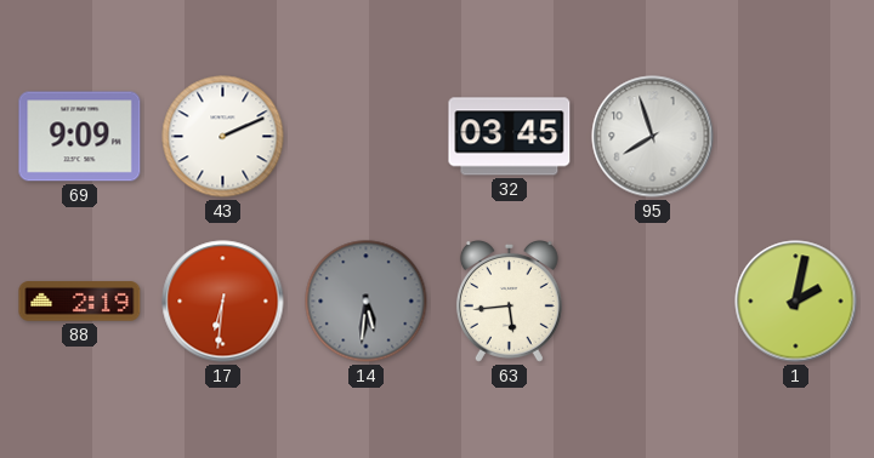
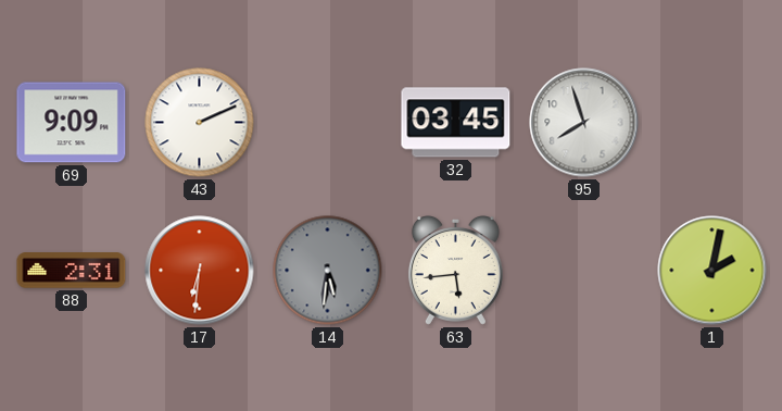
88: 2:19 -> 2:31 (72, 271)
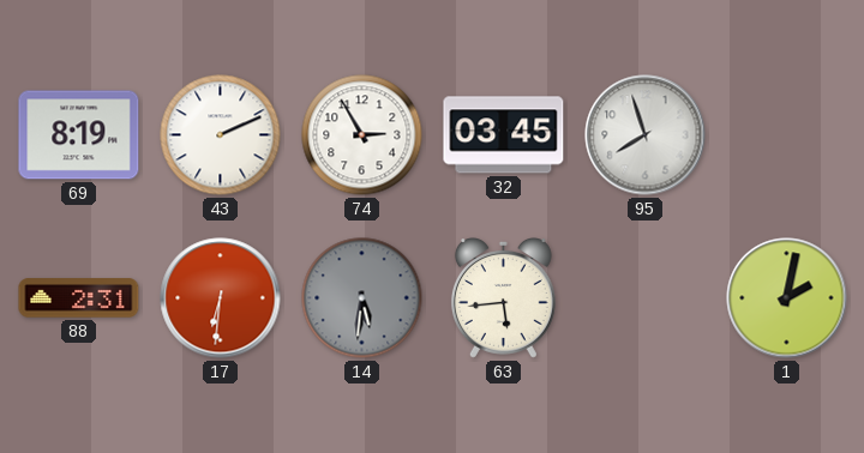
69: 9:09 -> 8:19 (79, 135)
74: none -> 2:55 (362, 135)
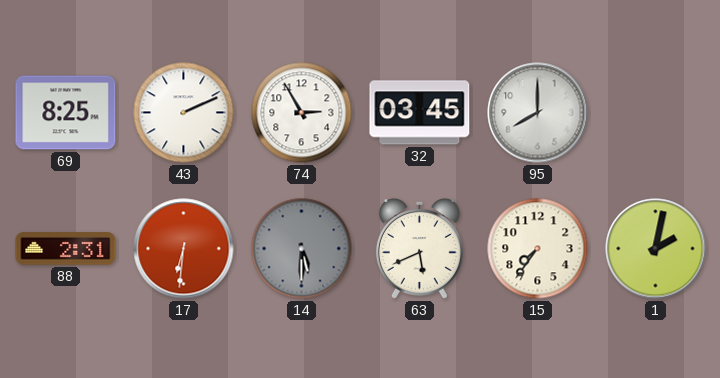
69: 8:19 -> 8:25 (66, 113)
95: 7:57 -> 8:00 (538, 113)
14: 5:31 -> 5:30 (302, 249)
63: 5:44 -> 5:41 (419, 249)
15: none -> 7:36 (538, 249)
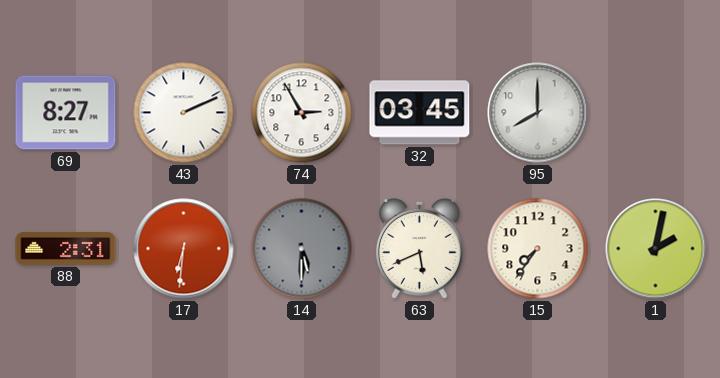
69: 8:25 -> 8:27 (66, 113)
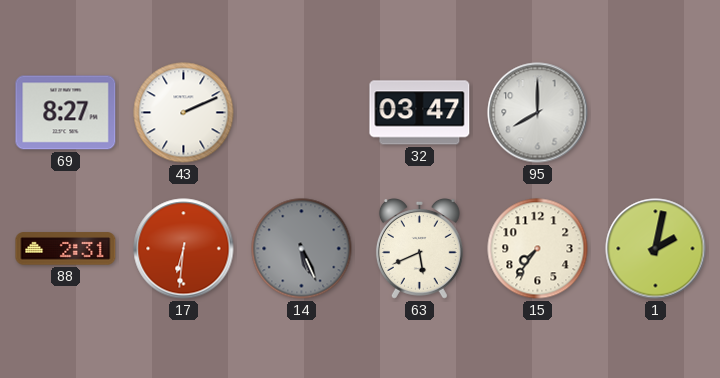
74: 2:55 -> none (302, 113)
32: 03:45 -> 03:47 (420, 113)
14: 5:30 -> 5:26 (302, 249)
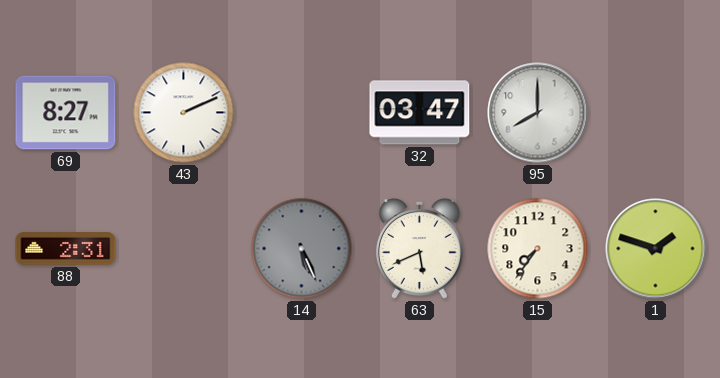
17: 6:31 -> none (184, 249)
1: 2:02 -> 1:48 (656, 249)
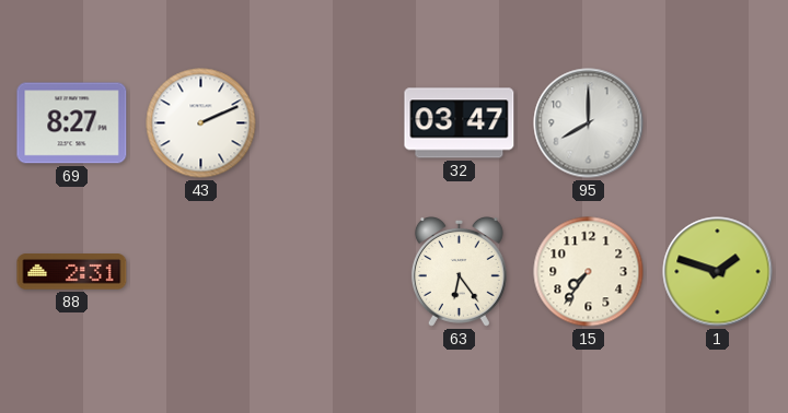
14: 5:26 -> none (302, 249)
63: 5:41 -> 6:24 (459, 272)
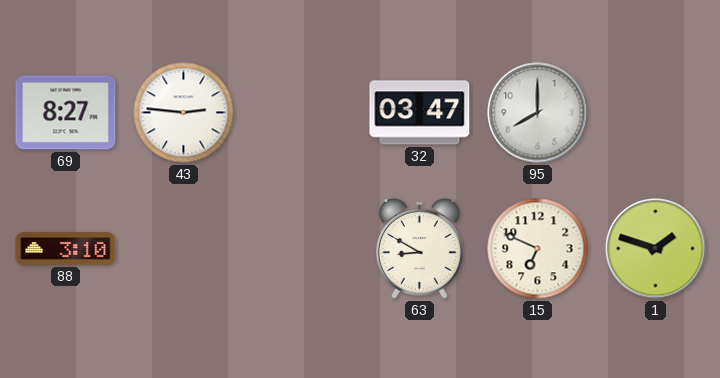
43: 2:11 -> 2:46 (184, 113)
88: 2:31 -> 3:10 (66, 249)
63: 6:24 -> 8:50 (419, 249)
15: 7:36 -> 6:49 (538, 249)
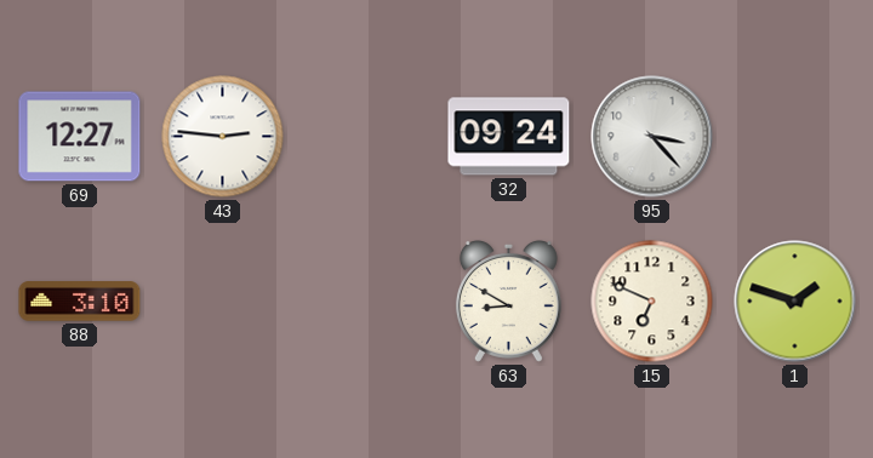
69: 8:27 -> 12:27 (80, 137)
32: 03:47 -> 09:24 (509, 137)
95: 8:00 -> 3:23 (652, 137)
